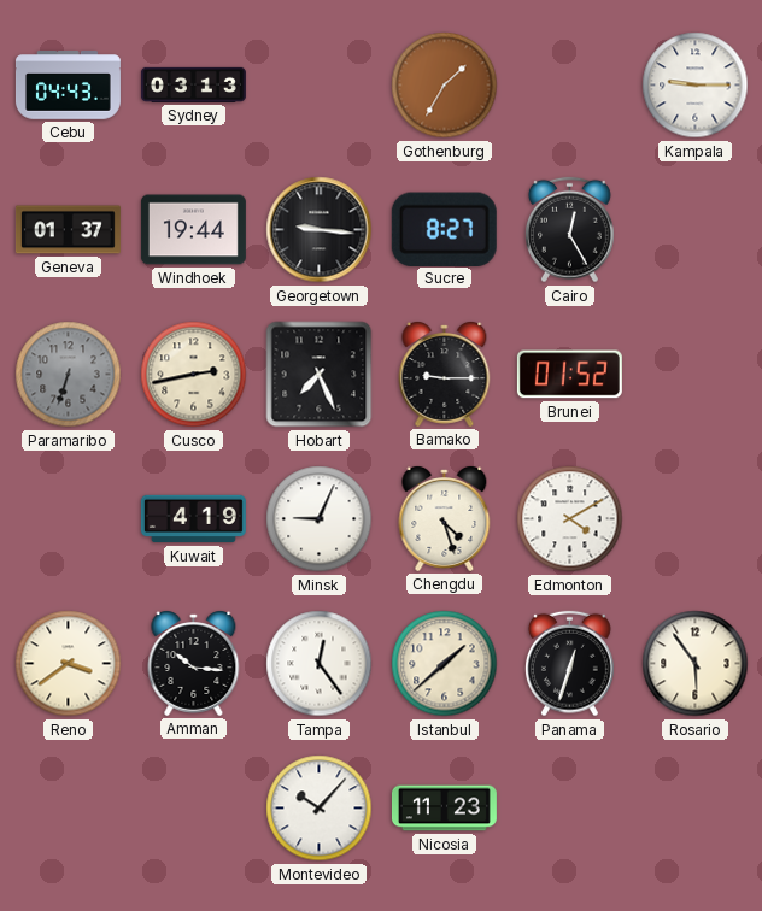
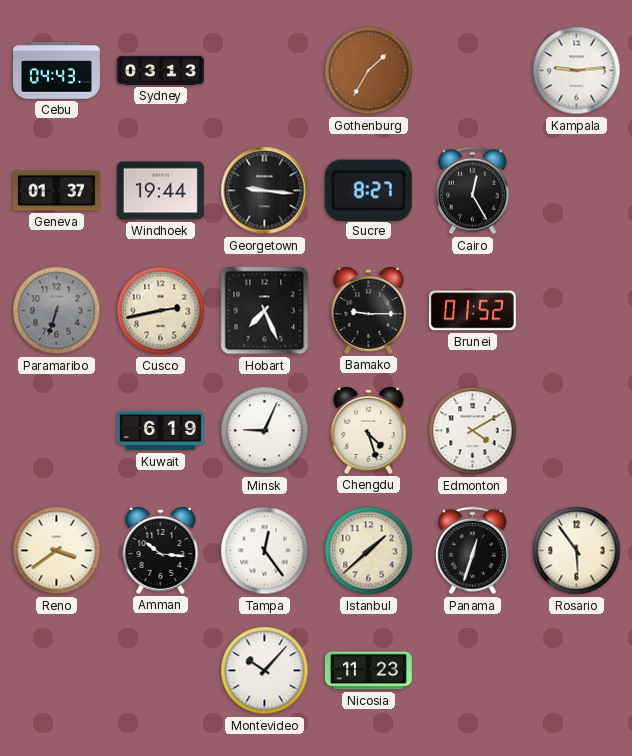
Kampala: 9:15 -> 9:14 (577, 71)
Kuwait: 4:19 -> 6:19 (160, 431)
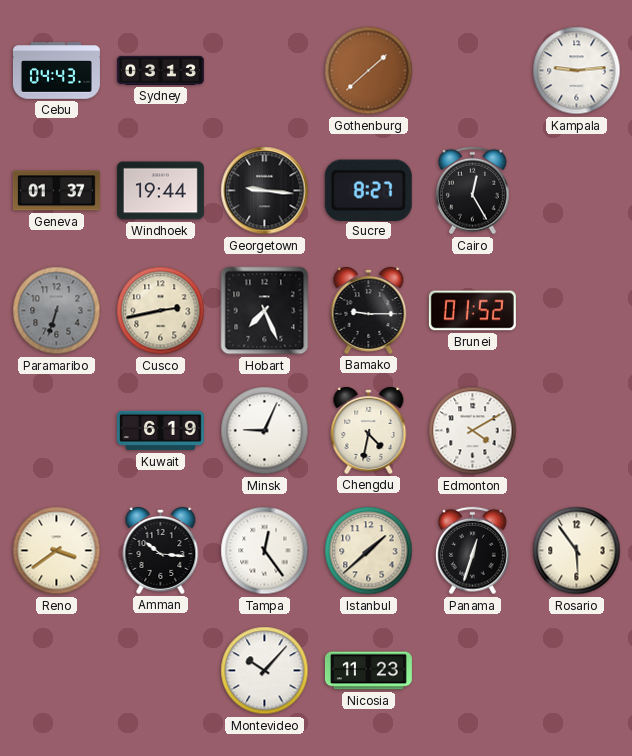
Gothenburg: 1:35 -> 1:38 (369, 71)
Chengdu: 4:27 -> 4:32 (369, 431)
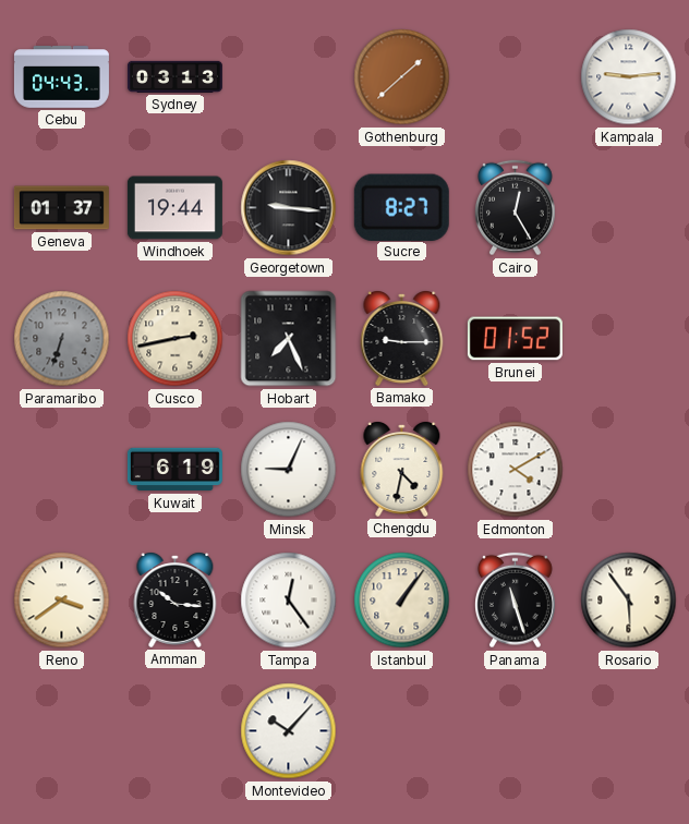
Istanbul: 1:38 -> 1:06 (402, 601)
Panama: 12:33 -> 11:27 (516, 601)
Nicosia: 11:23 -> none (368, 671)
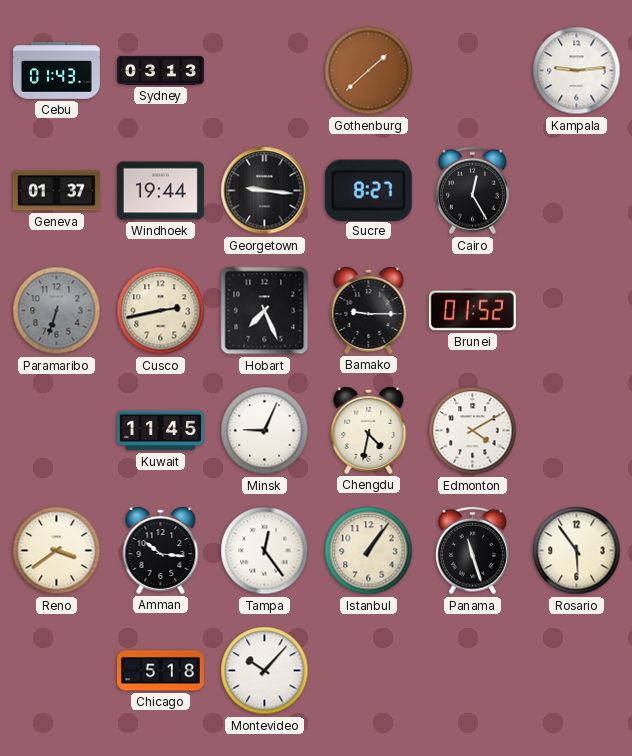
Cebu: 04:43 -> 01:43 (56, 71)
Kuwait: 6:19 -> 11:45 (160, 431)
Chicago: none -> 5:18 (160, 671)
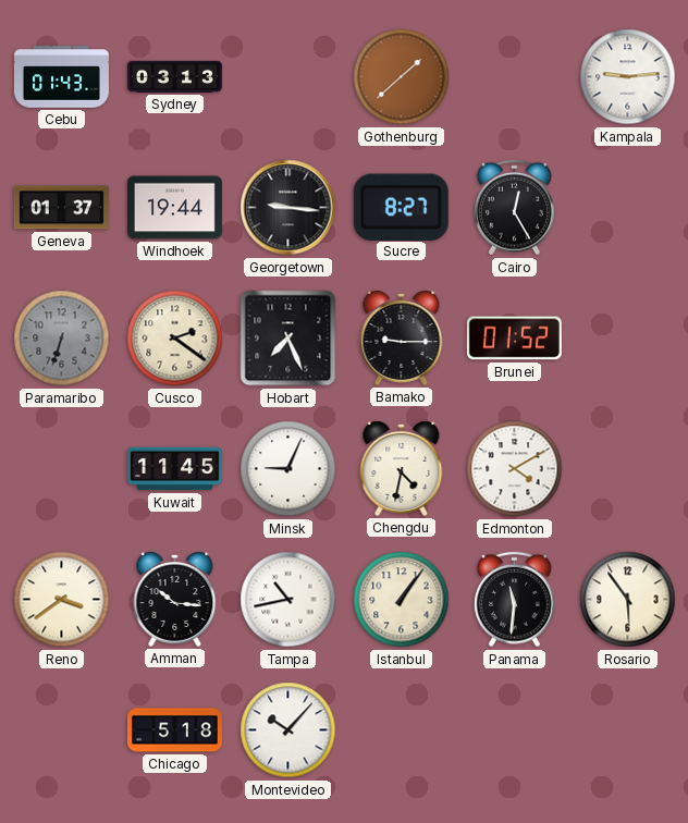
Cusco: 2:43 -> 2:21 (175, 339)
Tampa: 12:24 -> 10:43 (288, 600)
Panama: 11:27 -> 11:31 (515, 600)
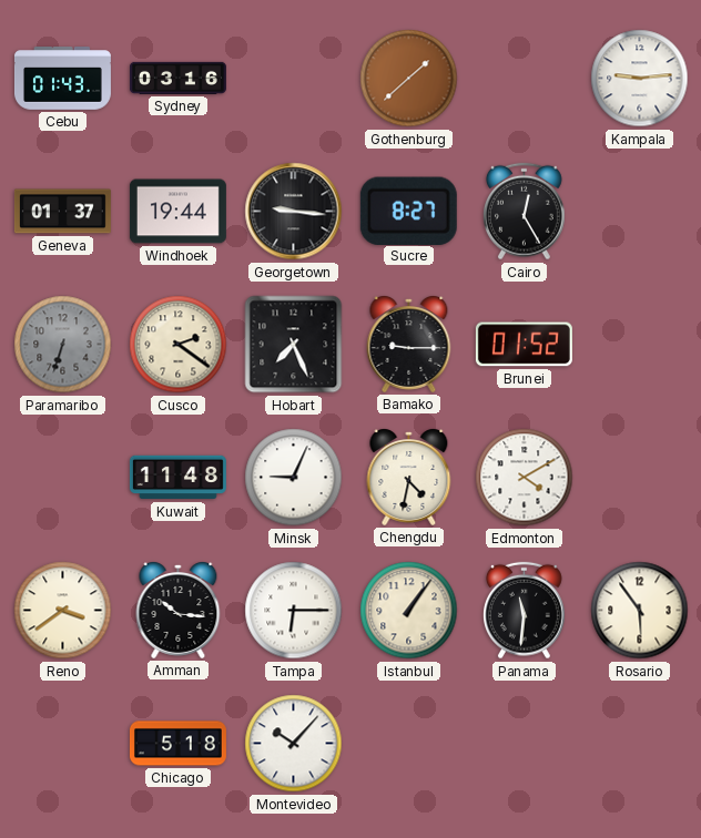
Sydney: 03:13 -> 03:16 (177, 78)
Kuwait: 11:45 -> 11:48 (177, 478)
Tampa: 10:43 -> 6:15 (294, 611)
